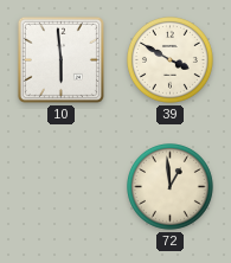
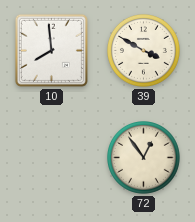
10: 5:59 -> 7:59 (51, 50)
72: 12:59 -> 12:54 (144, 158)
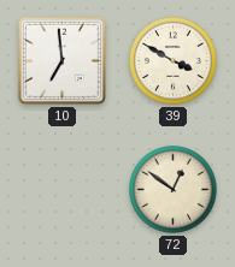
10: 7:59 -> 6:59 (61, 60)
72: 12:54 -> 12:51 (174, 190)
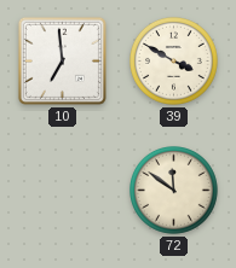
72: 12:51 -> 11:51 (174, 191)
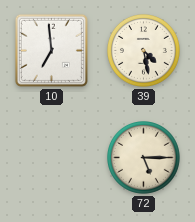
39: 3:50 -> 4:28 (144, 51)
72: 11:51 -> 5:15 (144, 158)
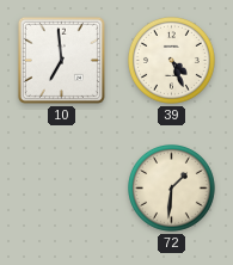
39: 4:28 -> 4:26 (172, 61)
72: 5:15 -> 1:31 (172, 189)
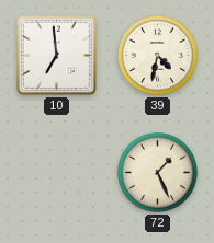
39: 4:26 -> 4:32 (158, 56)
72: 1:31 -> 1:26 (158, 173)
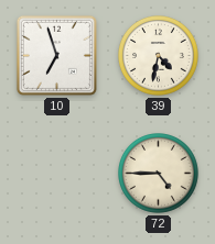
10: 6:59 -> 6:57 (56, 55)
72: 1:26 -> 4:45 (159, 174)
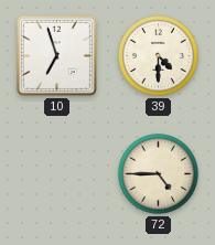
39: 4:32 -> 4:30 (159, 56)
